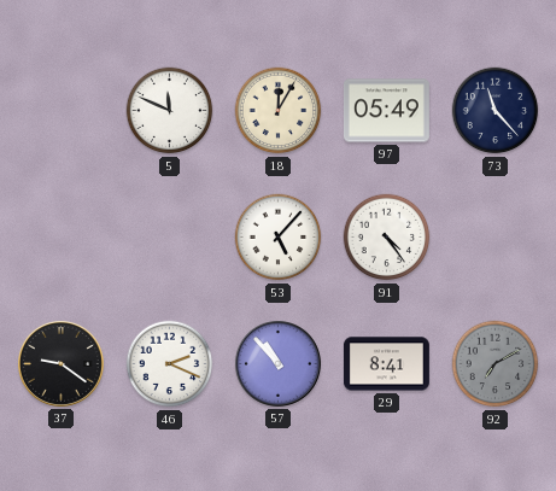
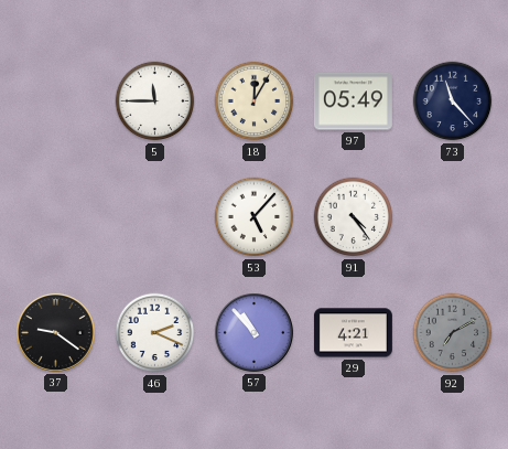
5: 11:49 -> 11:45 (155, 101)
29: 8:41 -> 4:21 (353, 333)
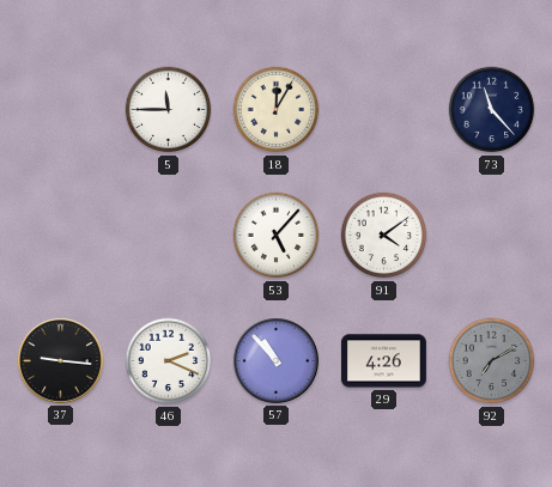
97: 05:49 -> none (353, 101)
91: 4:24 -> 4:09 (384, 236)
37: 9:21 -> 9:16 (60, 360)
29: 4:21 -> 4:26 (383, 361)
